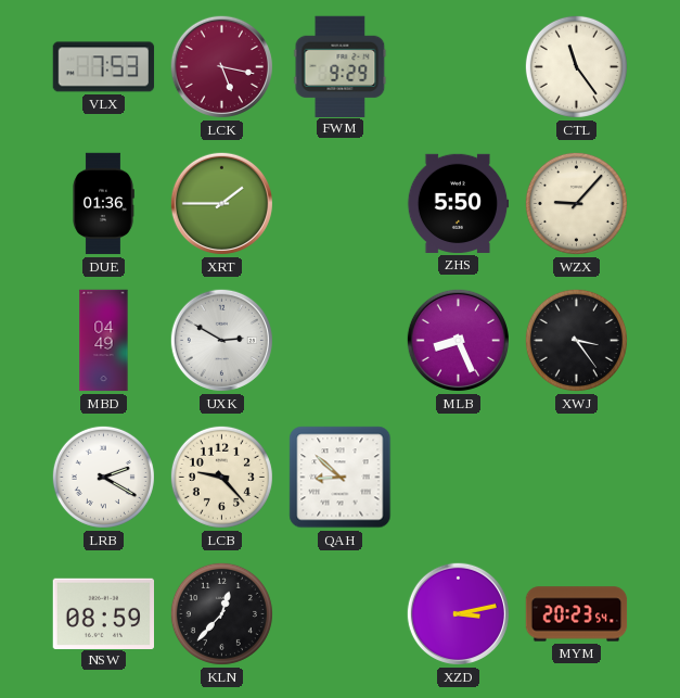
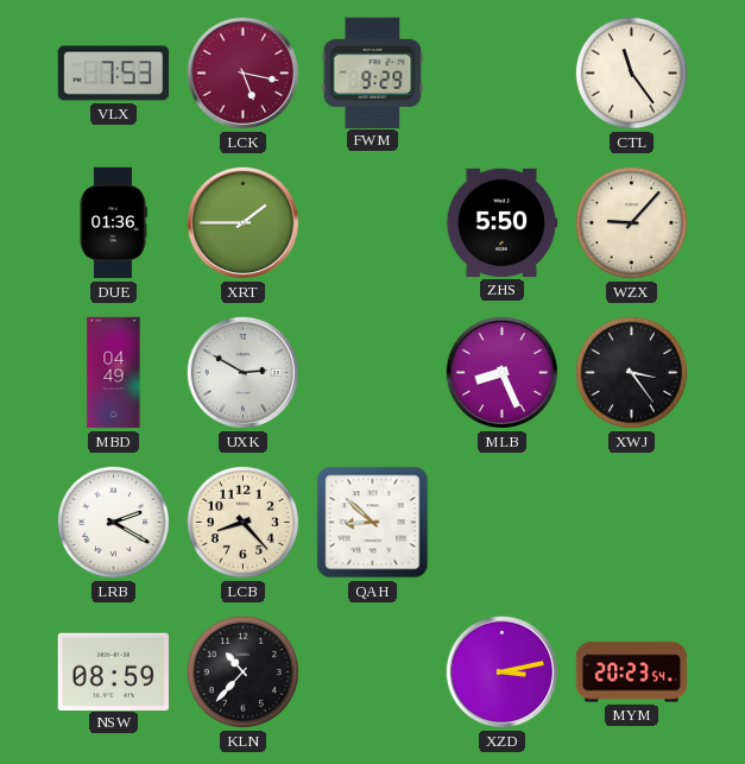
LCB: 9:23 -> 8:23 (242, 522)
KLN: 12:37 -> 10:37 (242, 671)
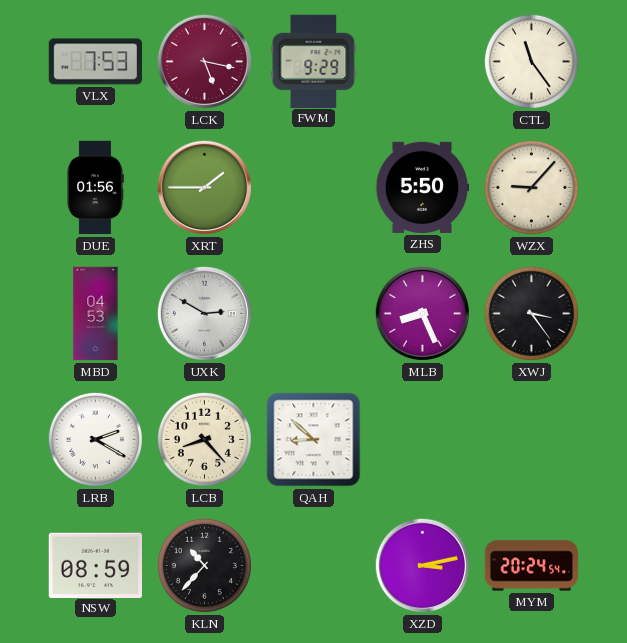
DUE: 01:36 -> 01:56 (95, 188)
MBD: 04:49 -> 04:53 (96, 314)
MYM: 20:23 -> 20:24 (532, 566)
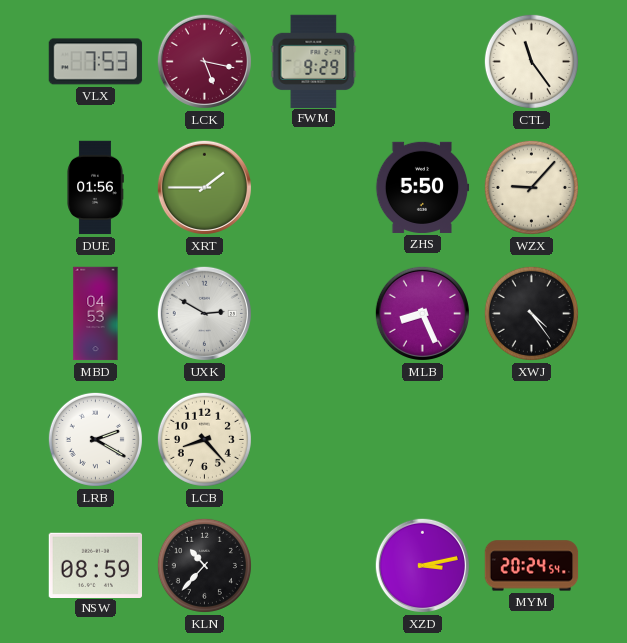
XWJ: 3:24 -> 4:24 (531, 313)
QAH: 8:52 -> none (314, 440)
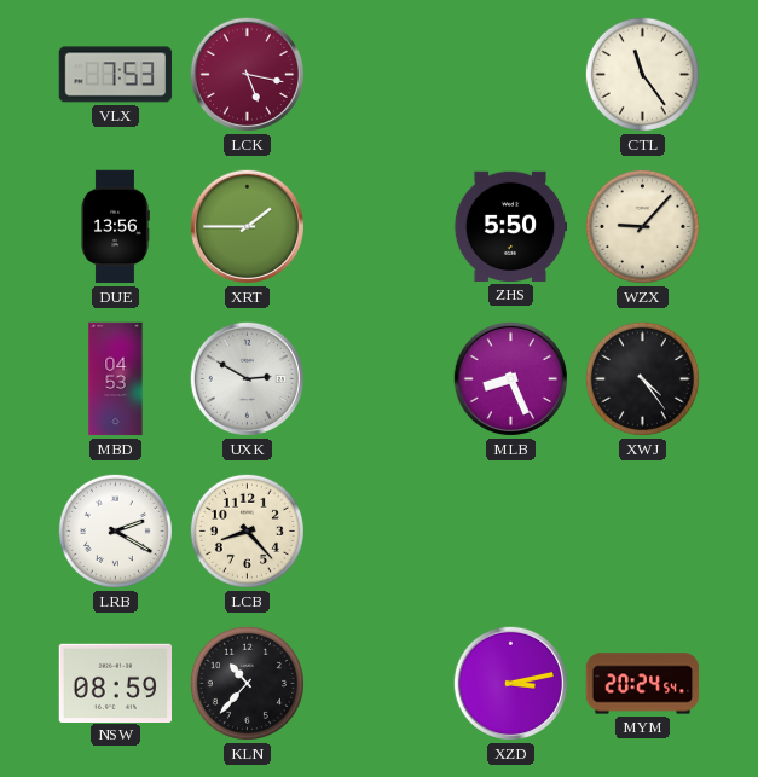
FWM: 9:29 -> none (314, 61)
DUE: 01:56 -> 13:56 (115, 227)
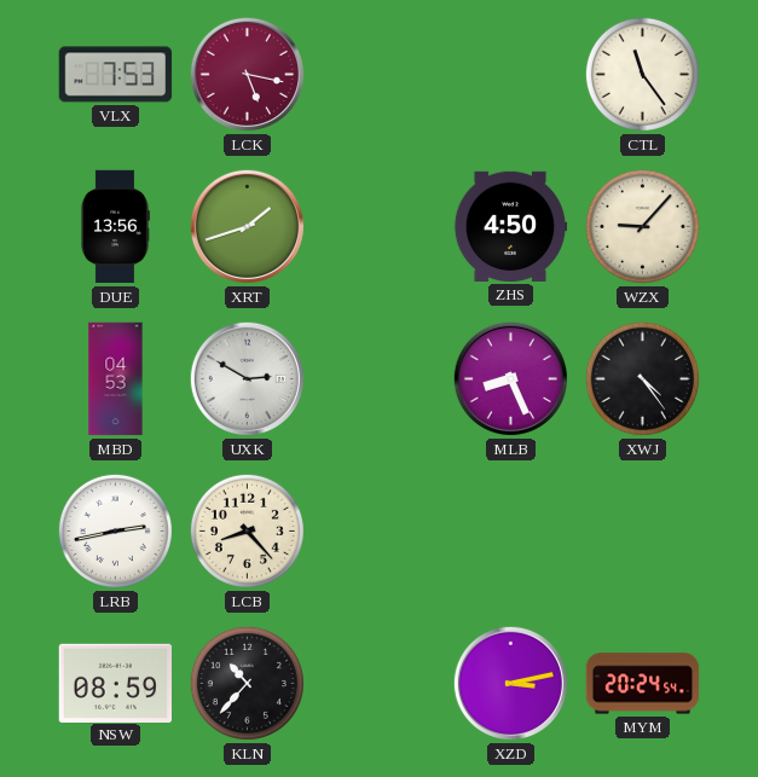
XRT: 1:45 -> 1:42 (247, 226)
ZHS: 5:50 -> 4:50 (510, 226)
LRB: 2:20 -> 2:43 (115, 530)
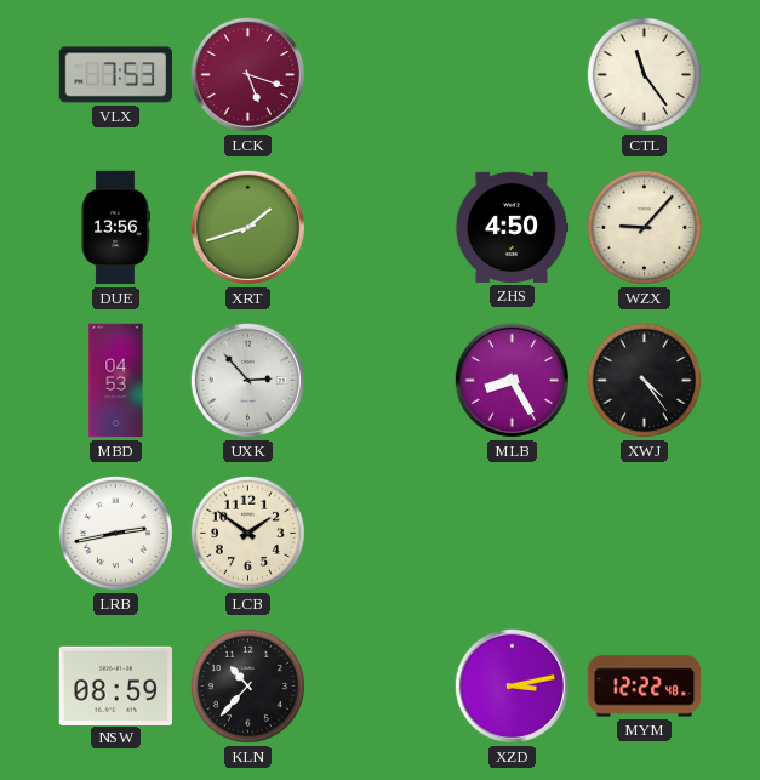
LCK: 5:17 -> 5:18 (247, 74)
UXK: 2:50 -> 2:53 (247, 380)
MLB: 8:26 -> 8:25 (512, 380)
LCB: 8:23 -> 1:51 (247, 533)
MYM: 20:24 -> 12:22 (645, 687)
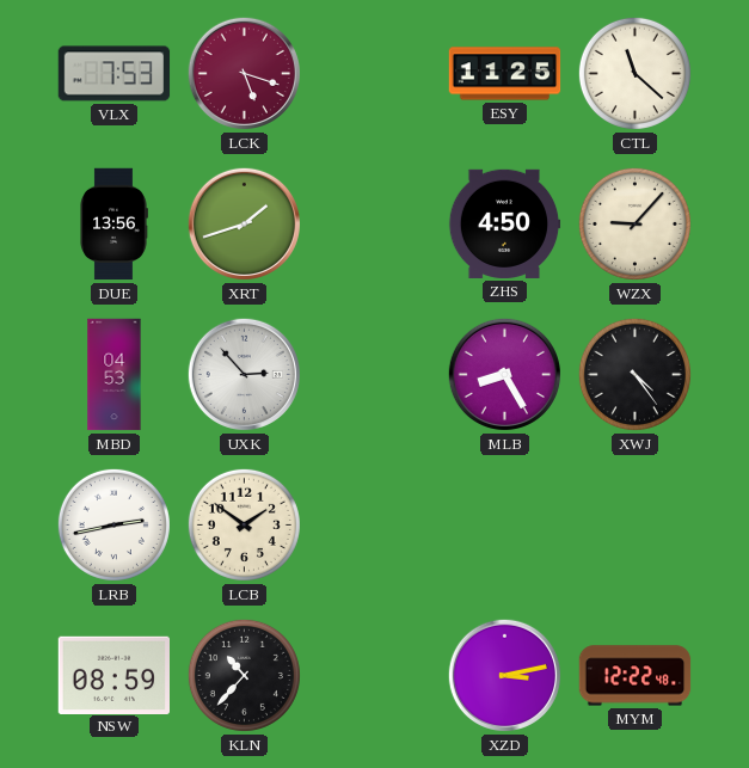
ESY: none -> 11:25 (505, 74)
CTL: 11:24 -> 11:22 (634, 73)
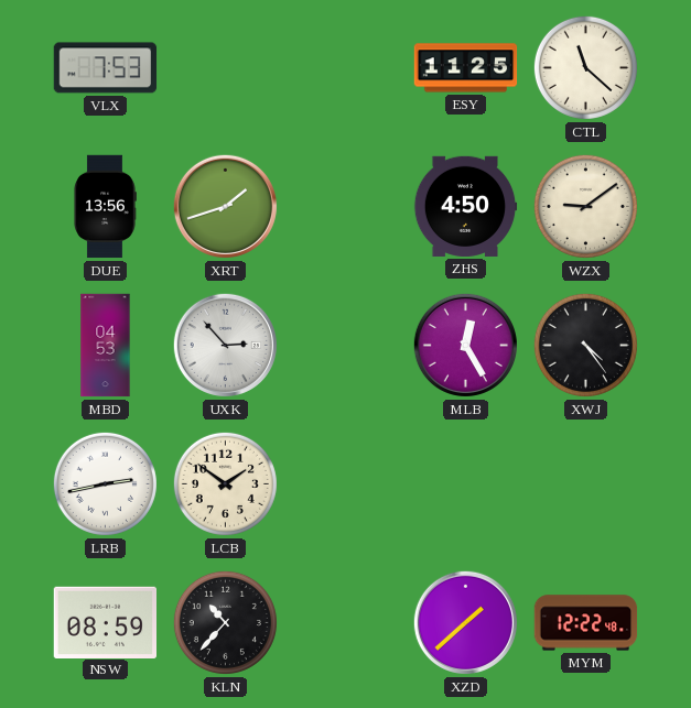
LCK: 5:18 -> none (244, 73)
WZX: 9:07 -> 9:09 (585, 206)
MLB: 8:25 -> 12:25 (465, 345)
XZD: 3:13 -> 1:38 (465, 622)
